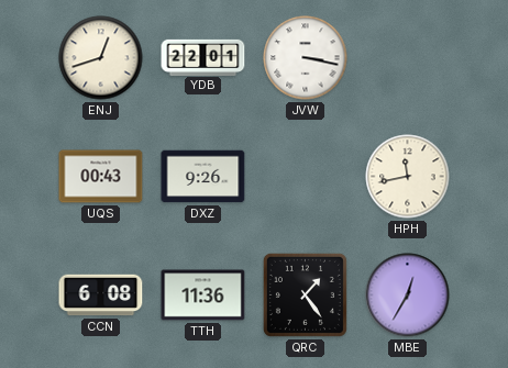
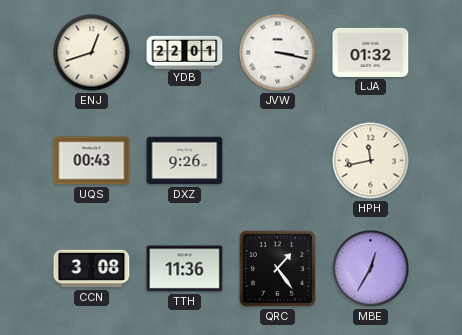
LJA: none -> 01:32 (371, 52)
CCN: 6:08 -> 3:08 (92, 269)
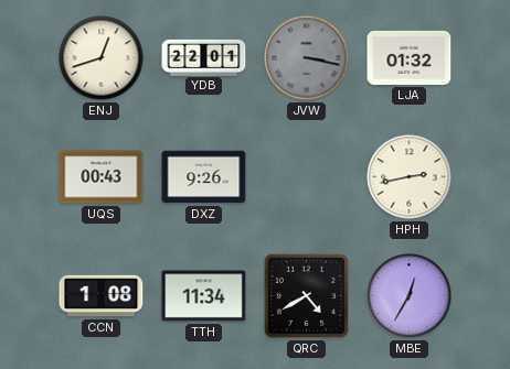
JVW dial: white -> grey (307, 58)
HPH: 11:43 -> 2:43 (410, 177)
CCN: 3:08 -> 1:08 (102, 296)
TTH: 11:36 -> 11:34 (204, 296)
QRC: 1:24 -> 4:40 (306, 295)
